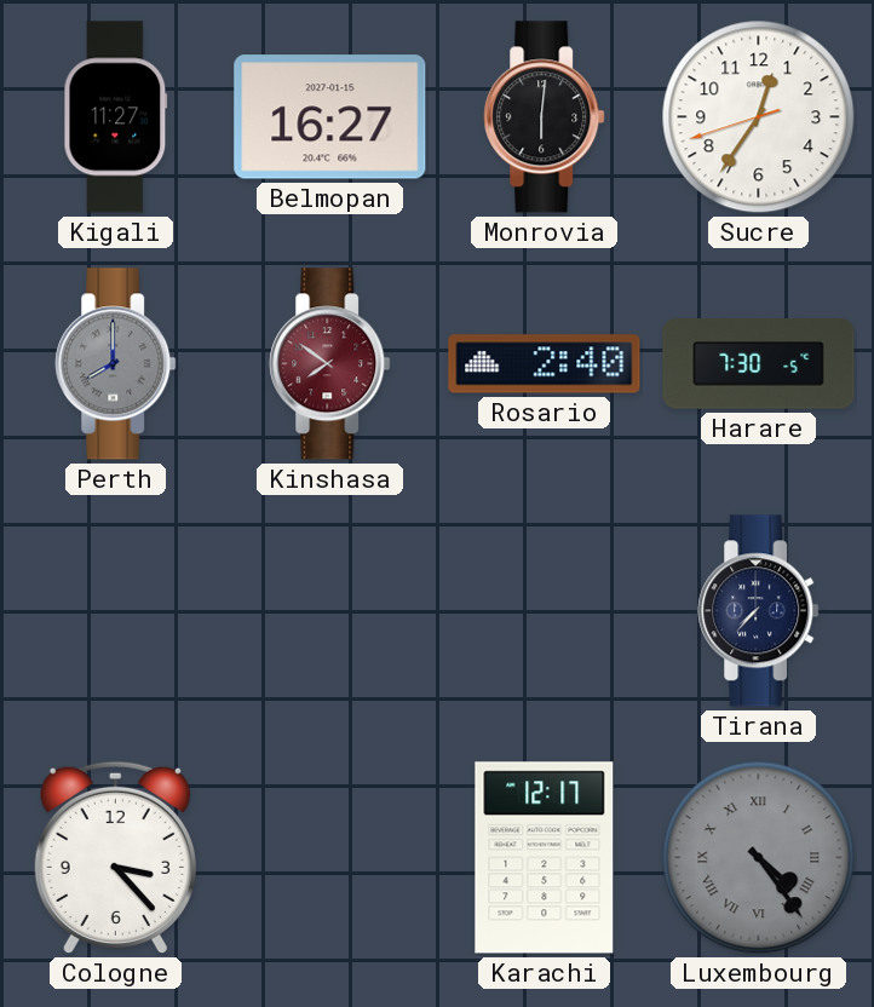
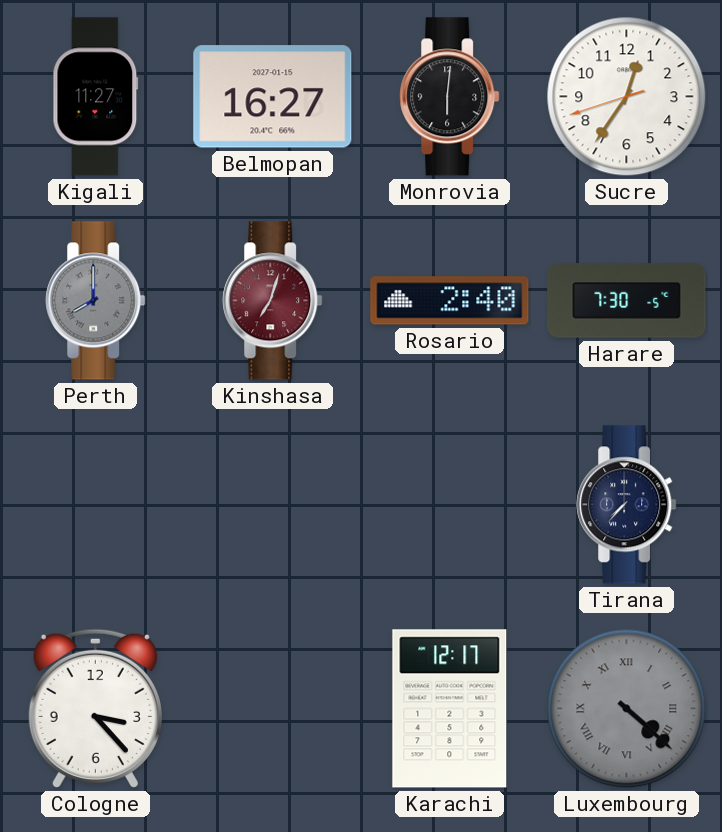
Kinshasa: 7:51 -> 7:03 (273, 301)
Luxembourg: 4:24 -> 4:22 (627, 709)
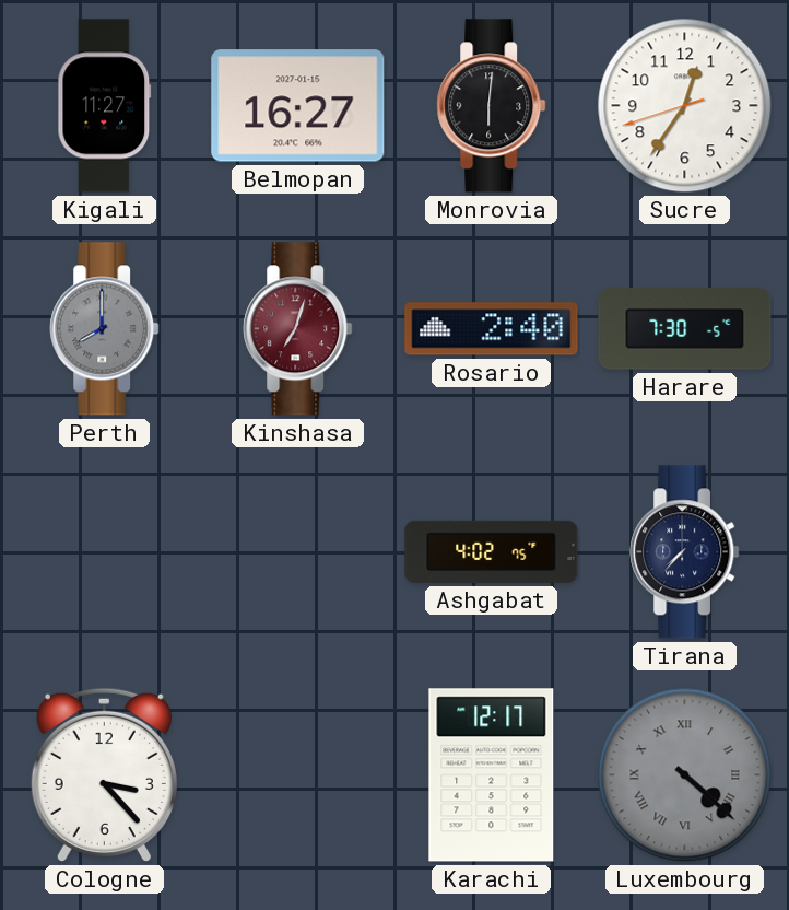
Ashgabat: none -> 4:02 (492, 551)
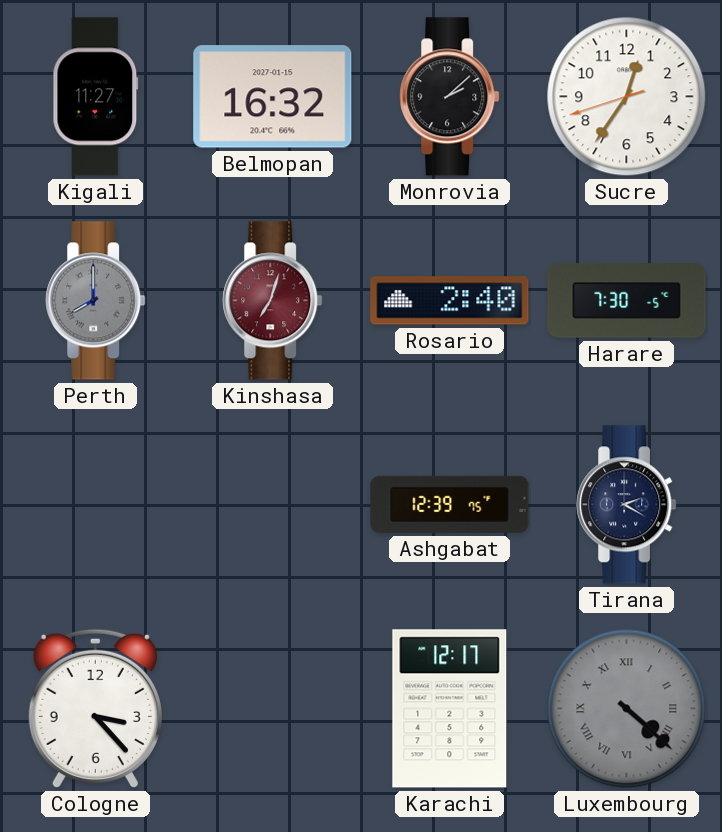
Belmopan: 16:27 -> 16:32 (273, 97)
Monrovia: 6:01 -> 2:08 (450, 97)
Ashgabat: 4:02 -> 12:39 (450, 504)
Tirana: 7:37 -> 2:20 (627, 505)
